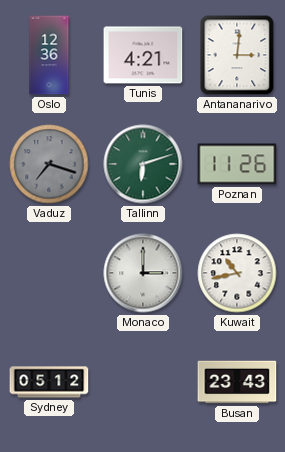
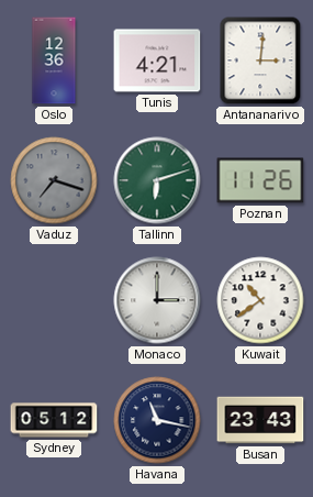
Kuwait: 10:43 -> 10:39 (260, 300)
Havana: none -> 11:17 (157, 420)
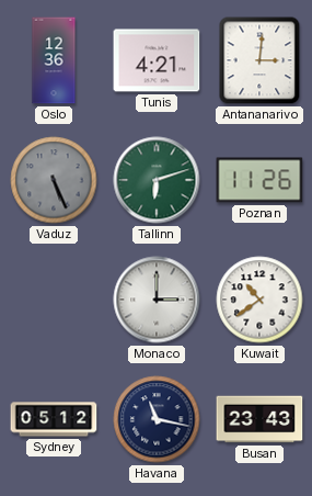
Vaduz: 7:18 -> 5:26 (54, 180)
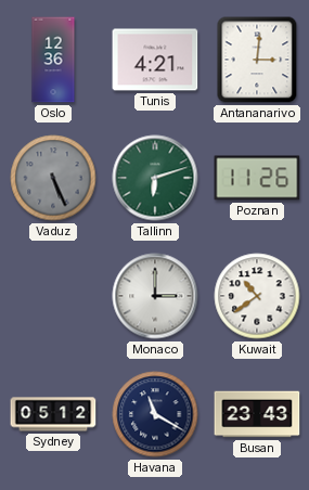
Havana: 11:17 -> 11:20 (155, 414)
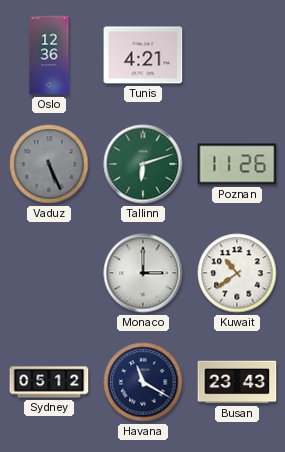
Antananarivo: 3:01 -> none (257, 60)
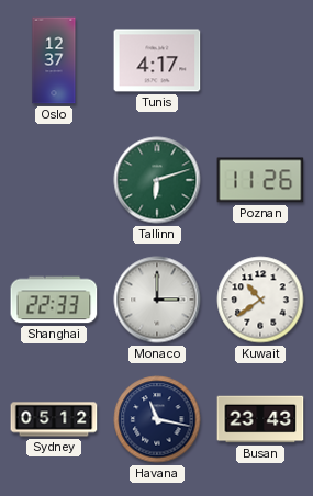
Oslo: 12:36 -> 12:37 (54, 60)
Tunis: 4:21 -> 4:17 (157, 60)
Vaduz: 5:26 -> none (49, 164)
Shanghai: none -> 22:33 (54, 300)
Havana: 11:20 -> 11:17 (157, 419)
